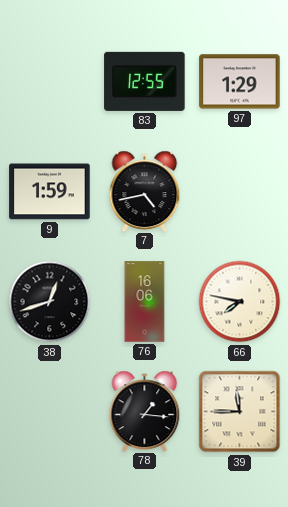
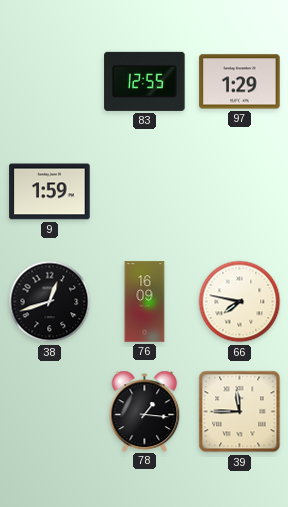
7: 4:43 -> none (145, 191)
76: 16:06 -> 16:09 (145, 302)
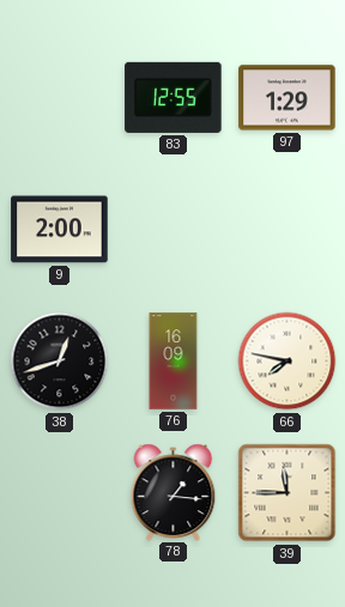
9: 1:59 -> 2:00 (60, 230)
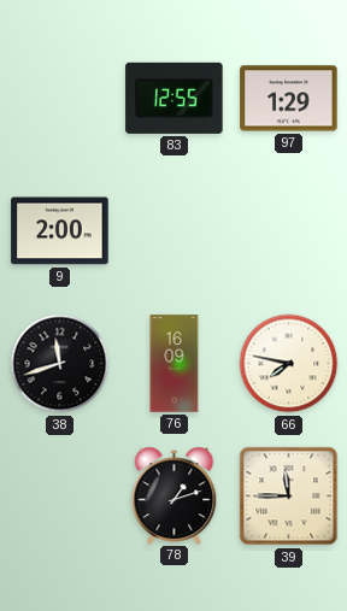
38: 12:42 -> 11:42 (60, 364)
78: 1:16 -> 1:12 (175, 495)
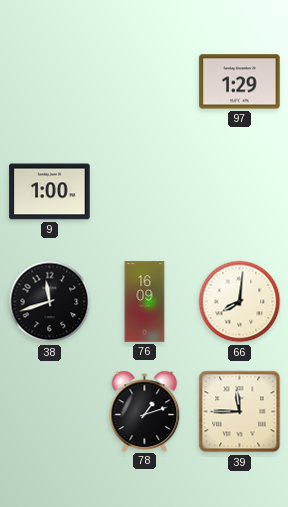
83: 12:55 -> none (175, 98)
9: 2:00 -> 1:00 (50, 192)
66: 7:47 -> 8:01 (240, 302)
